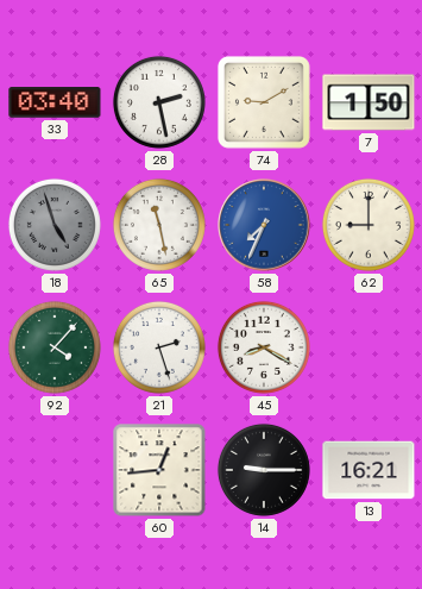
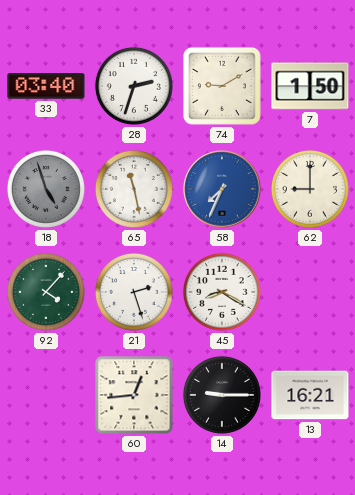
28: 2:28 -> 2:33 (134, 86)
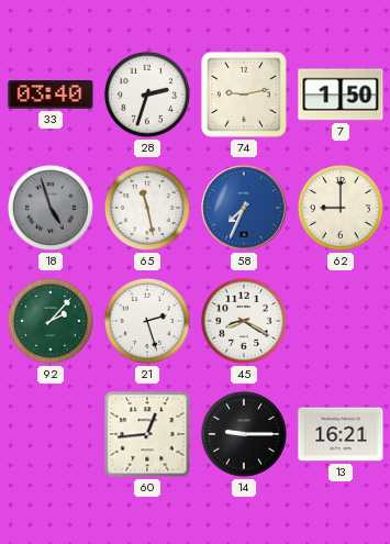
74: 9:10 -> 9:13 (244, 95)
92: 4:07 -> 2:07 (51, 321)
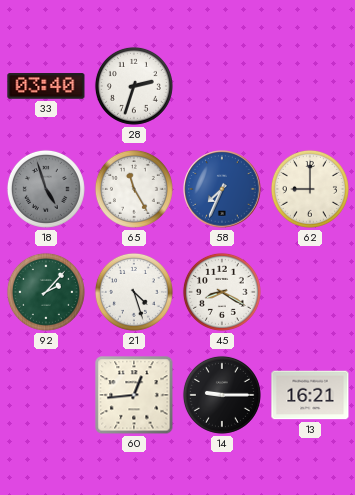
74: 9:13 -> none (244, 95)
7: 1:50 -> none (341, 95)
65: 11:28 -> 11:25 (134, 189)
21: 2:27 -> 4:27 (134, 292)
